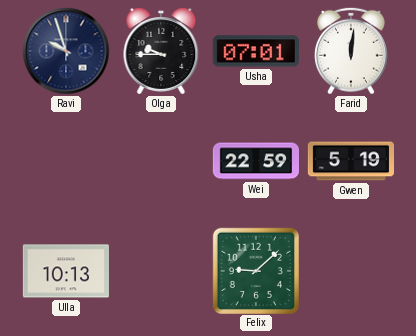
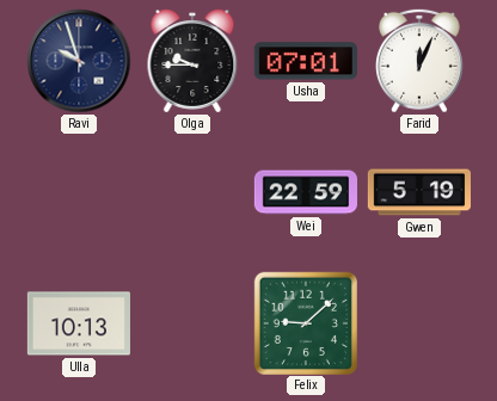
Farid: 12:01 -> 12:04 (421, 61)
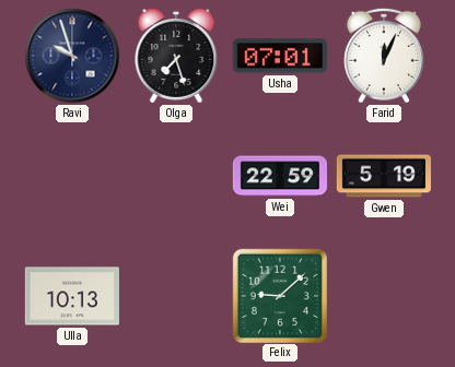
Olga: 9:45 -> 7:27 (176, 56)
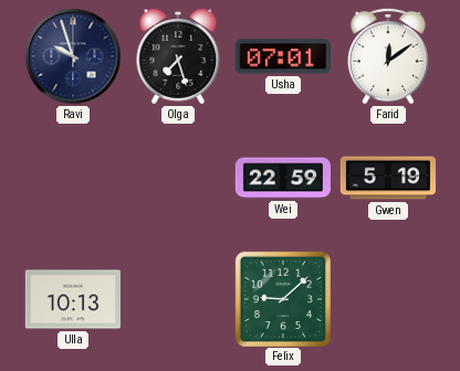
Farid: 12:04 -> 12:09 (389, 56)
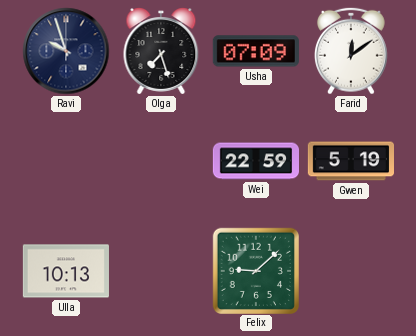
Usha: 07:01 -> 07:09 (256, 51)
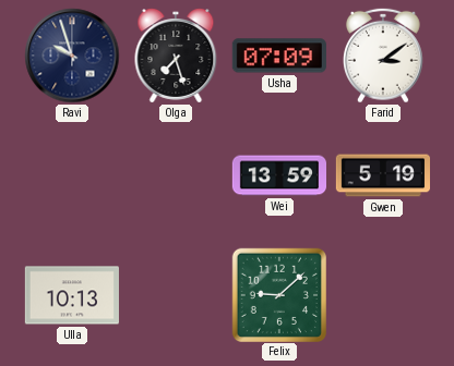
Farid: 12:09 -> 3:09 (384, 56)
Wei: 22:59 -> 13:59 (278, 175)
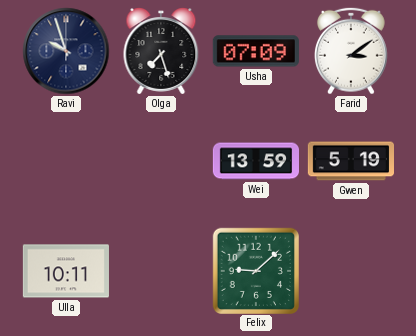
Ulla: 10:13 -> 10:11 (66, 271)
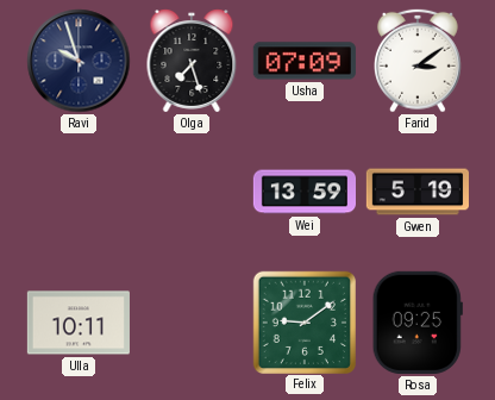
Felix: 9:08 -> 9:09 (303, 321)
Rosa: none -> 09:25 (418, 323)
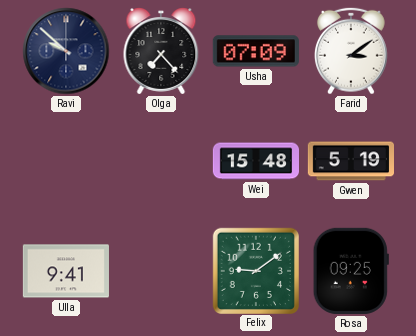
Ravi: 9:57 -> 9:52 (66, 51)
Olga: 7:27 -> 7:23 (161, 51)
Wei: 13:59 -> 15:48 (255, 161)
Ulla: 10:11 -> 9:41 (66, 271)
